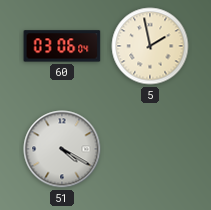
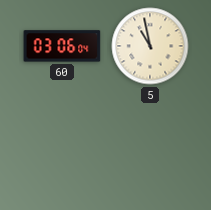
5: 1:58 -> 10:58 (150, 46)
51: 4:20 -> none (62, 149)
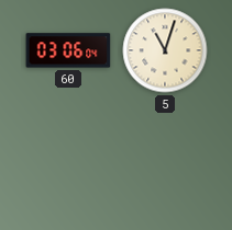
5: 10:58 -> 11:03 (165, 50)
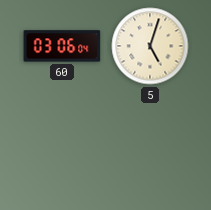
5: 11:03 -> 5:03 (150, 46)
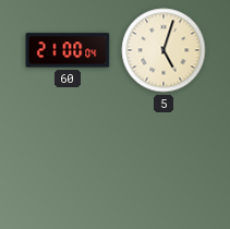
60: 03:06 -> 21:00 (68, 50)
